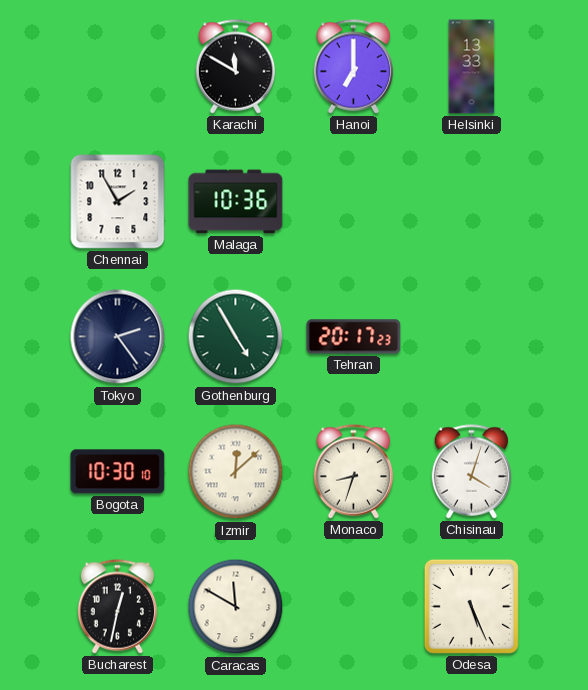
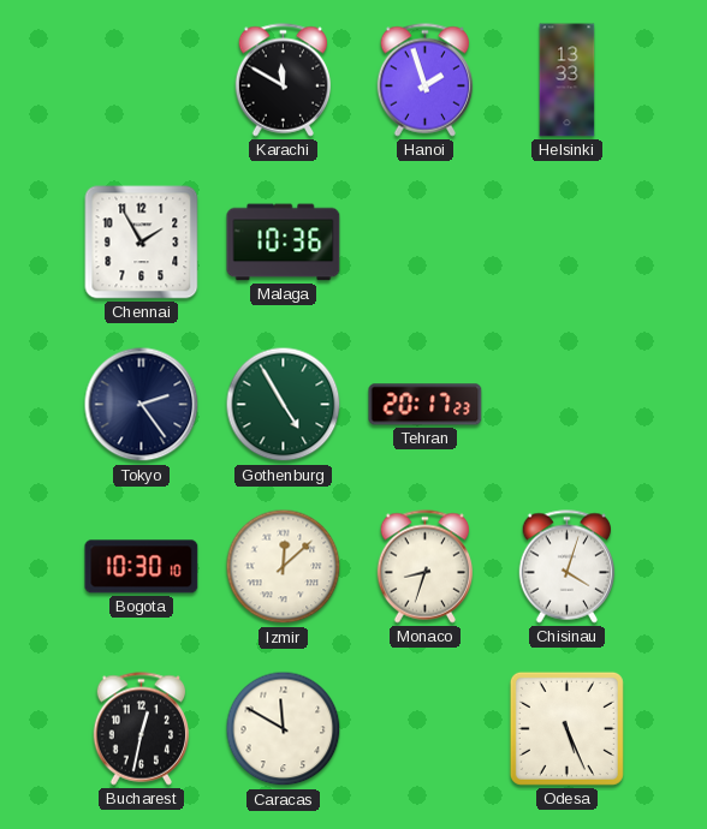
Hanoi: 7:00 -> 1:57 (426, 80)
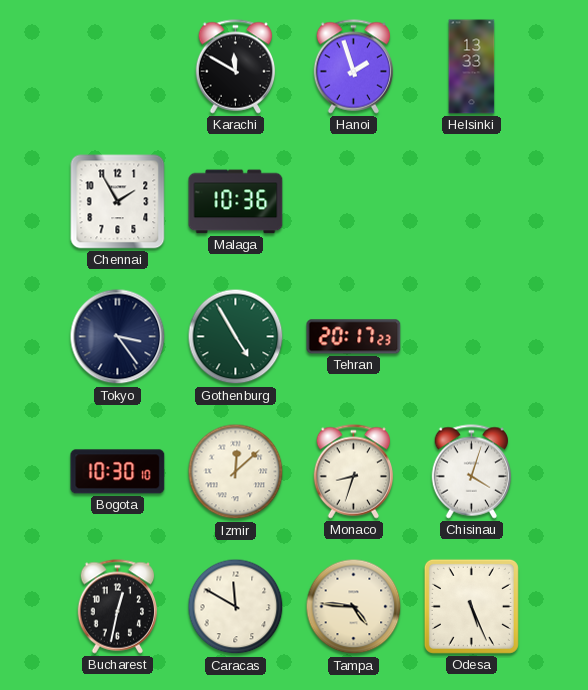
Tokyo: 2:24 -> 3:24 (118, 337)
Tampa: none -> 4:46 (354, 607)
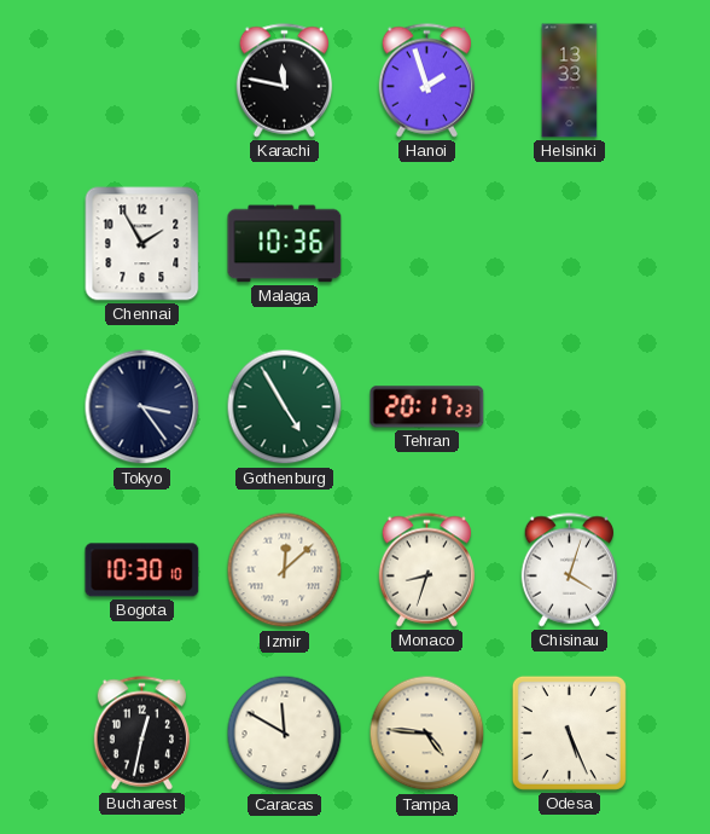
Karachi: 11:50 -> 11:47 (285, 81)
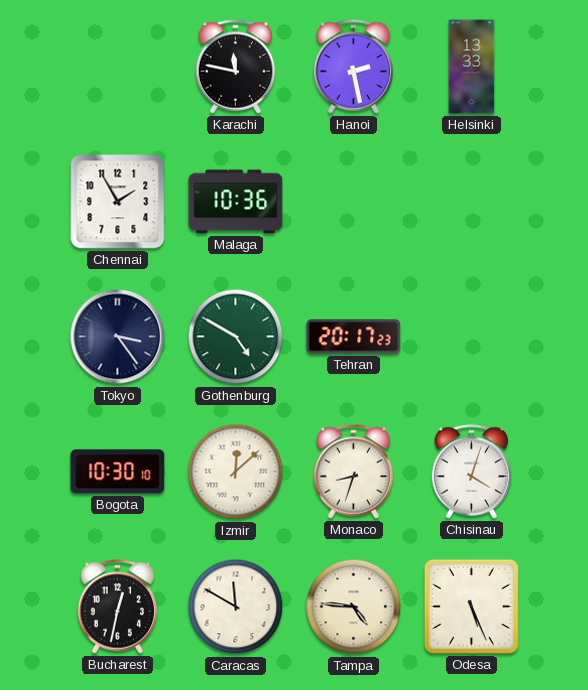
Hanoi: 1:57 -> 2:28 (354, 67)
Gothenburg: 4:55 -> 4:50 (236, 337)
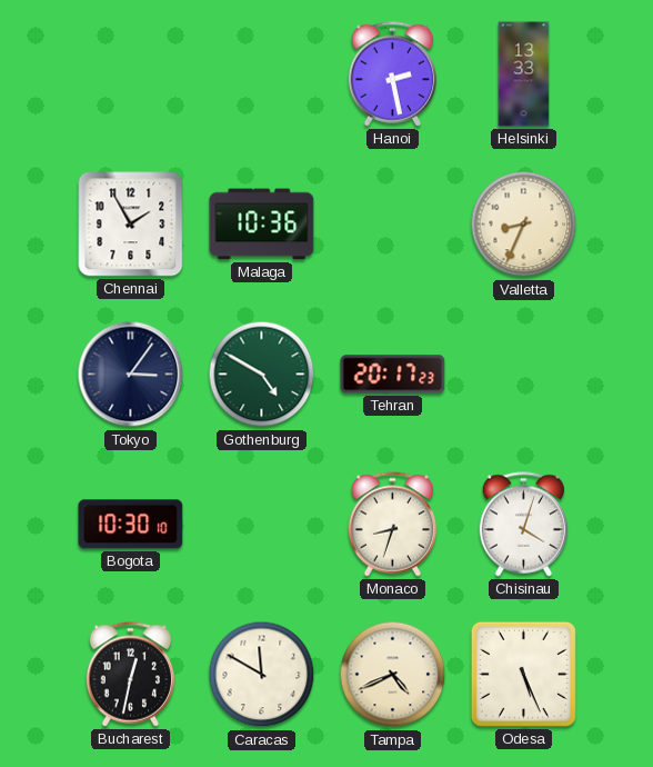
Karachi: 11:47 -> none (236, 67)
Valletta: none -> 8:34 (524, 225)
Tokyo: 3:24 -> 3:06 (131, 375)
Izmir: 12:08 -> none (236, 472)
Tampa: 4:46 -> 4:41 (393, 675)
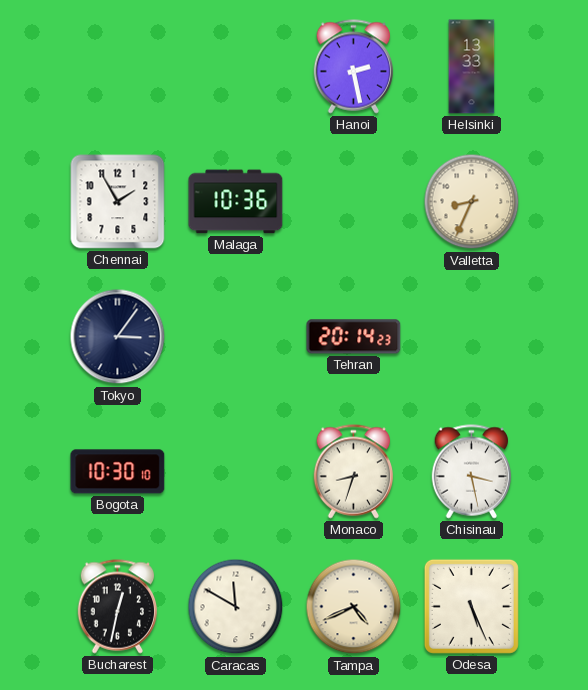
Gothenburg: 4:50 -> none (262, 375)
Tehran: 20:17 -> 20:14 (354, 337)
Chisinau: 4:03 -> 3:28 (472, 472)
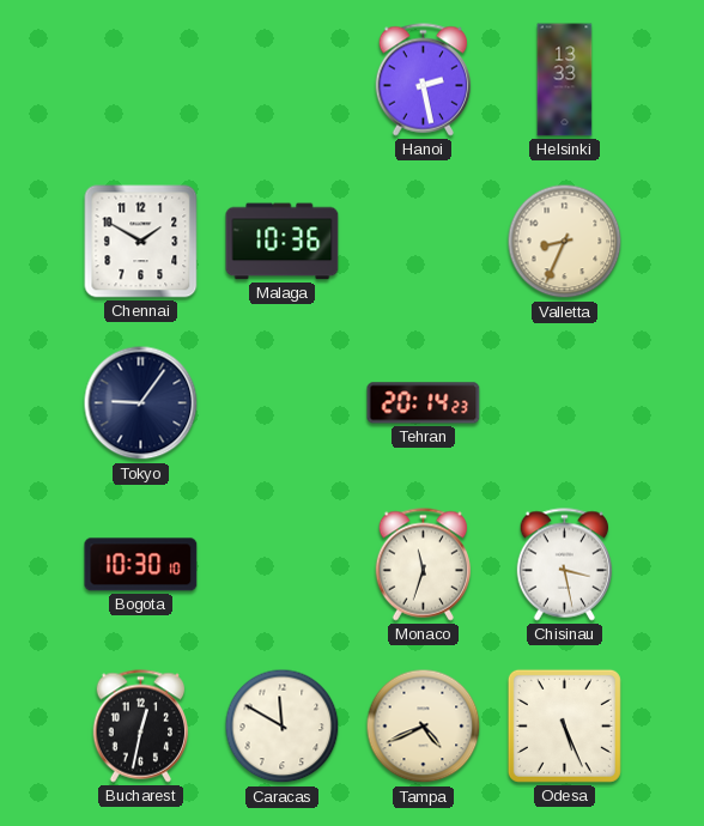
Chennai: 1:55 -> 1:50 (141, 242)
Tokyo: 3:06 -> 9:06 (141, 403)
Monaco: 8:33 -> 11:33 (424, 565)
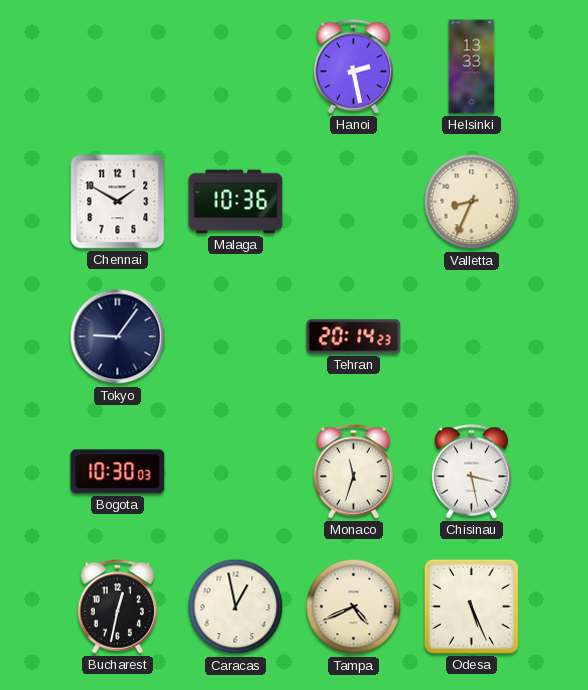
Bogota: 10:30:10 -> 10:30:03 (118, 472)
Caracas: 11:50 -> 12:58 (236, 607)
